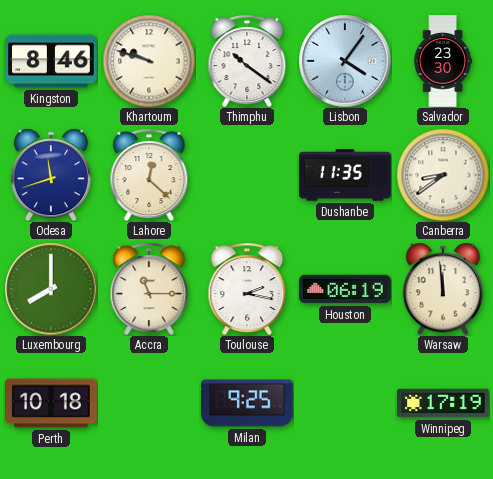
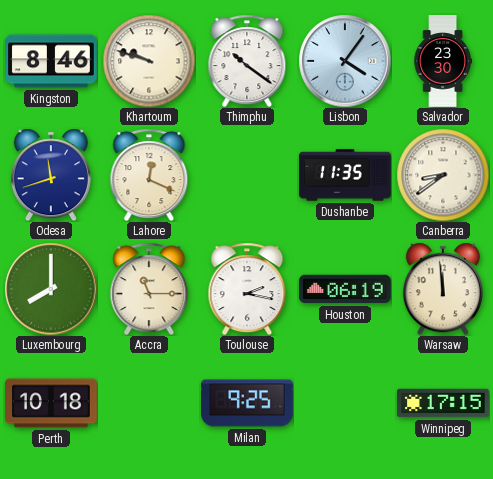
Lahore: 12:22 -> 12:19 (149, 175)
Winnipeg: 17:19 -> 17:15 (443, 403)
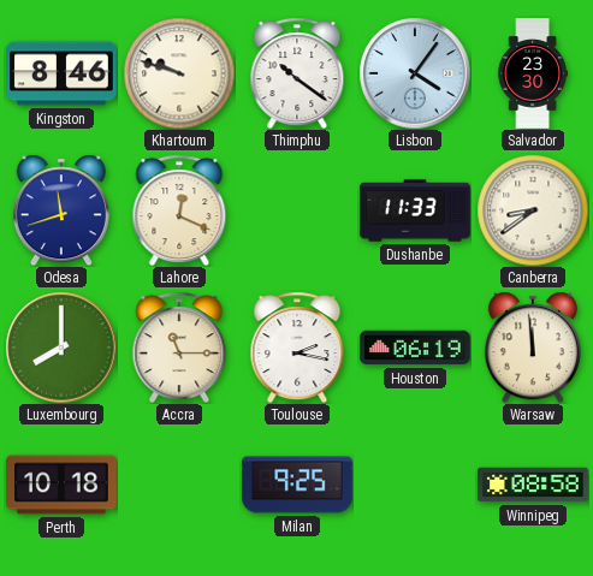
Dushanbe: 11:35 -> 11:33 (415, 210)
Winnipeg: 17:15 -> 08:58 (533, 485)
